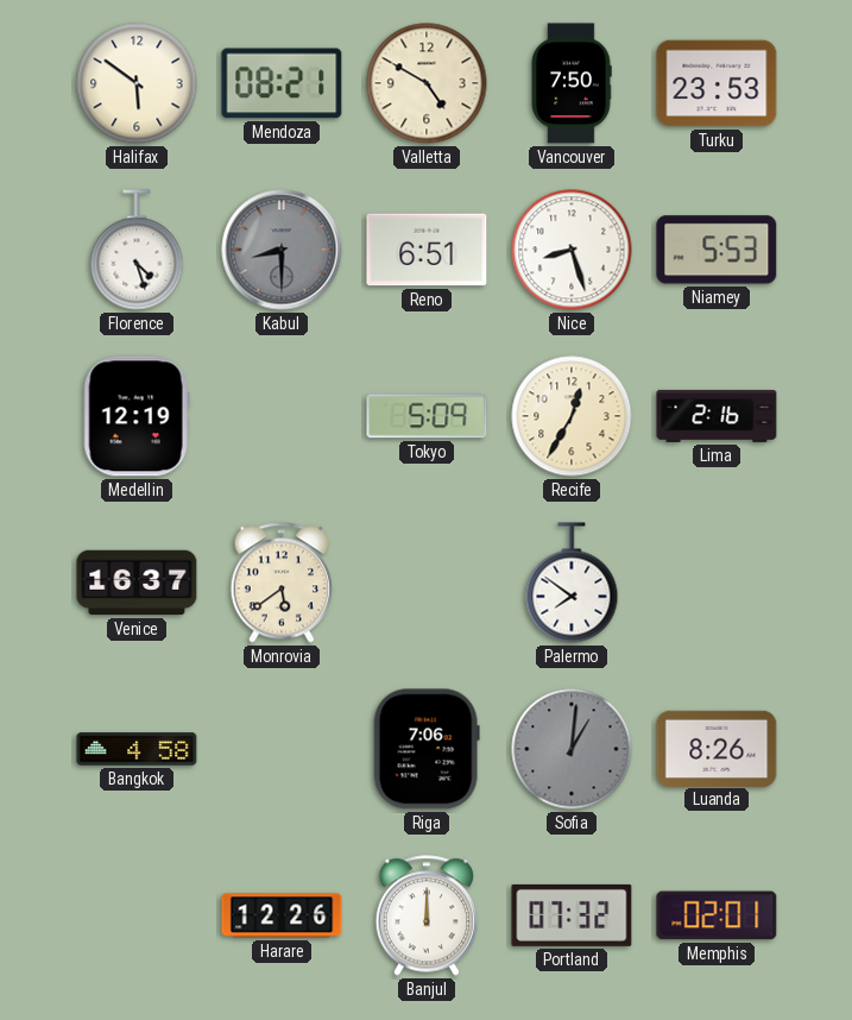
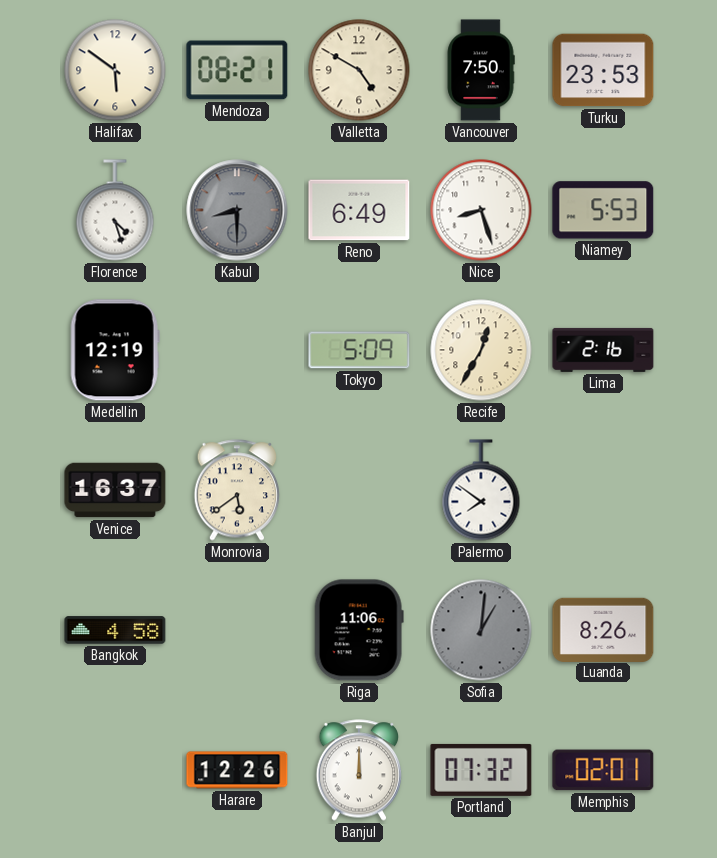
Reno: 6:51 -> 6:49 (359, 210)
Riga: 7:06 -> 11:06 (359, 630)
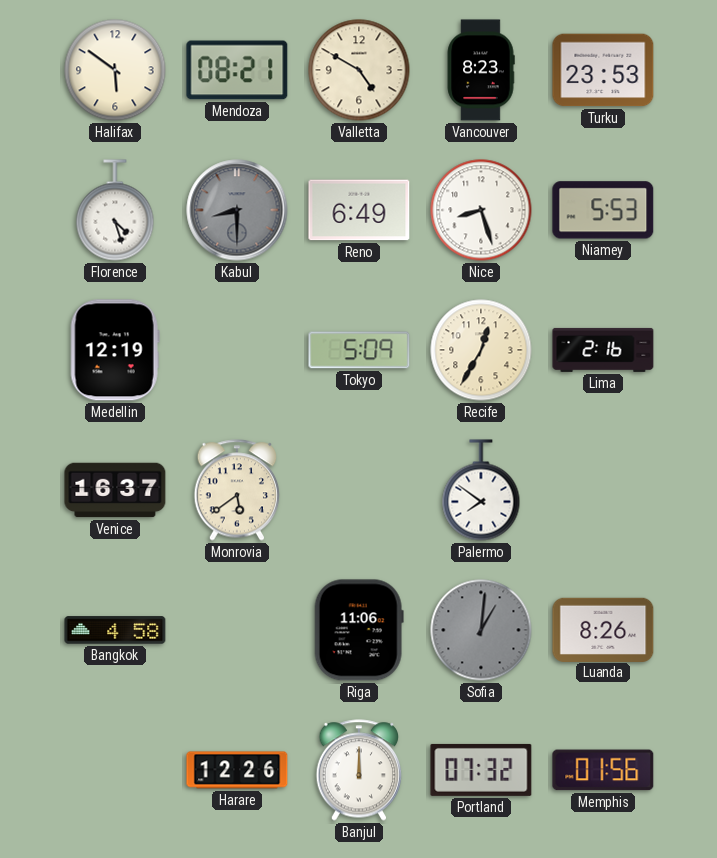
Vancouver: 7:50 -> 8:23 (481, 70)
Memphis: 02:01 -> 01:56 (603, 770)
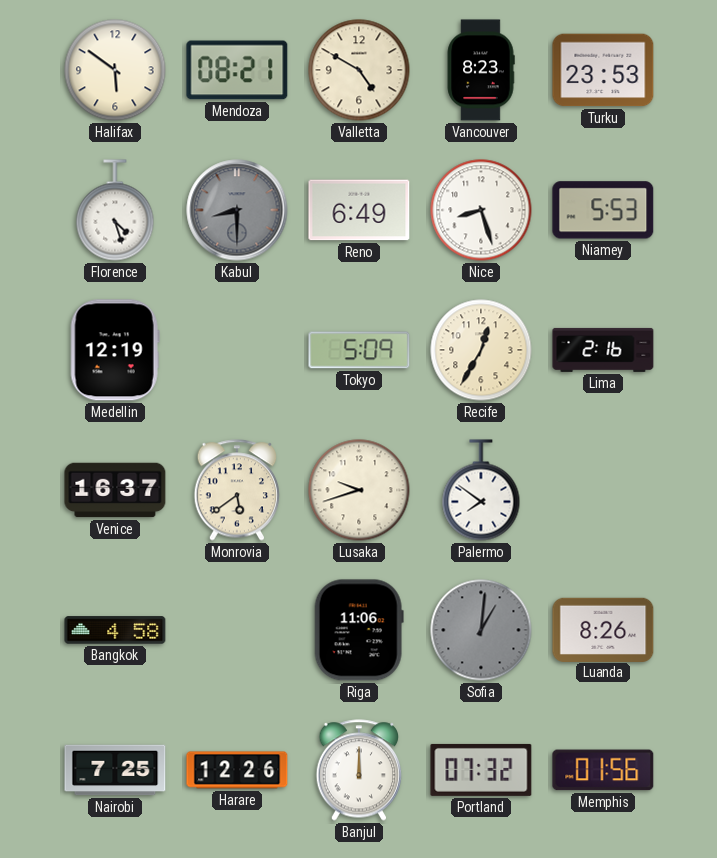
Lusaka: none -> 9:42 (359, 490)
Nairobi: none -> 7:25 (115, 770)
